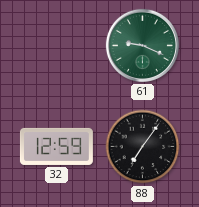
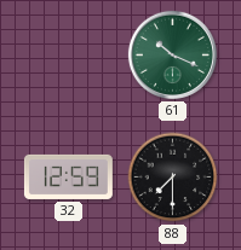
61: 9:19 -> 10:19 (172, 54)
88: 7:06 -> 7:30 (173, 178)
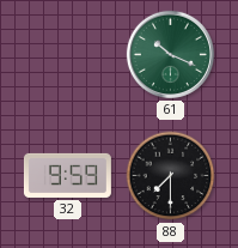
32: 12:59 -> 9:59 (67, 175)
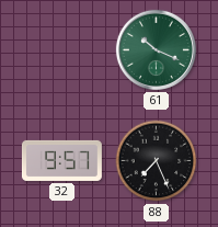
32: 9:59 -> 9:57 (61, 160)
88: 7:30 -> 7:26 (157, 161)
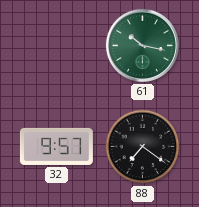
61: 10:19 -> 10:17 (142, 45)
88: 7:26 -> 7:21 (143, 147)
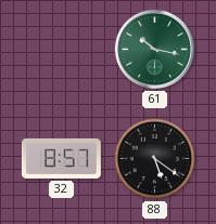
32: 9:57 -> 8:57 (61, 158)
88: 7:21 -> 5:21 (155, 159)
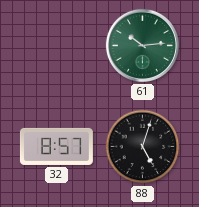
61: 10:17 -> 10:14 (142, 45)
88: 5:21 -> 5:03 (143, 147)
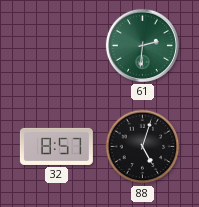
61: 10:14 -> 2:31 (142, 45)
